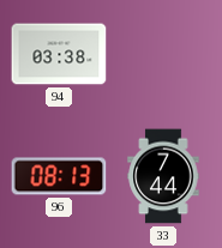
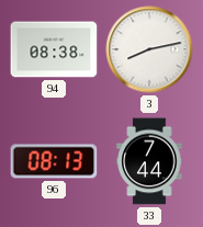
94: 03:38 -> 08:38 (54, 49)
3: none -> 8:13 (149, 49)
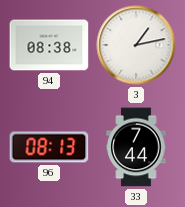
3: 8:13 -> 1:13 (136, 45)
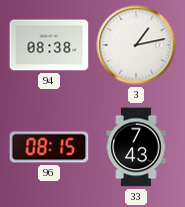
96: 08:13 -> 08:15 (49, 147)
33: 7:44 -> 7:43 (136, 147)
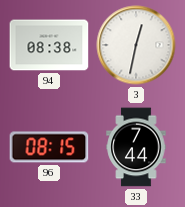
3: 1:13 -> 12:32 (136, 45)
33: 7:43 -> 7:44 (136, 147)
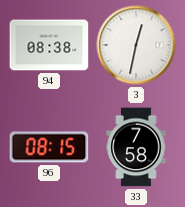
33: 7:44 -> 7:58 (136, 147)
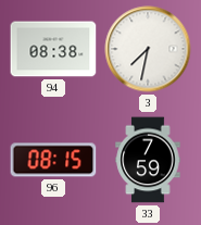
3: 12:32 -> 7:32 (148, 49)
33: 7:58 -> 7:59 (148, 160)
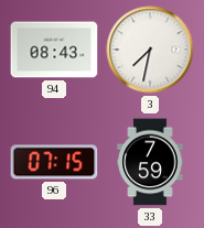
94: 08:38 -> 08:43 (54, 50)
96: 08:15 -> 07:15 (54, 162)
